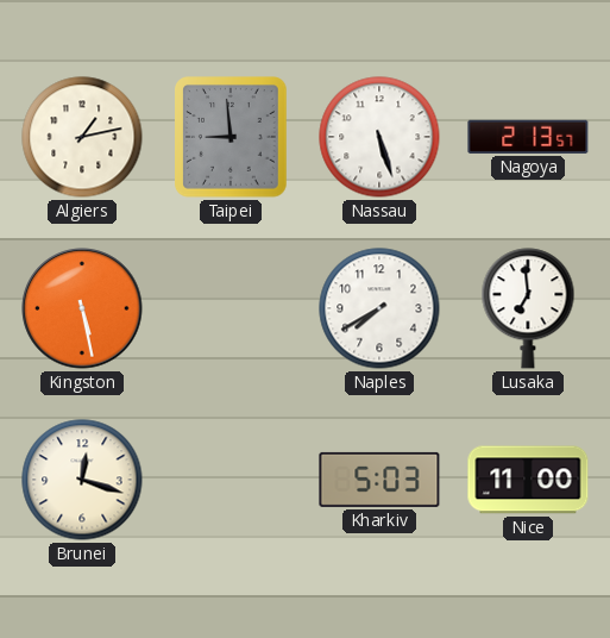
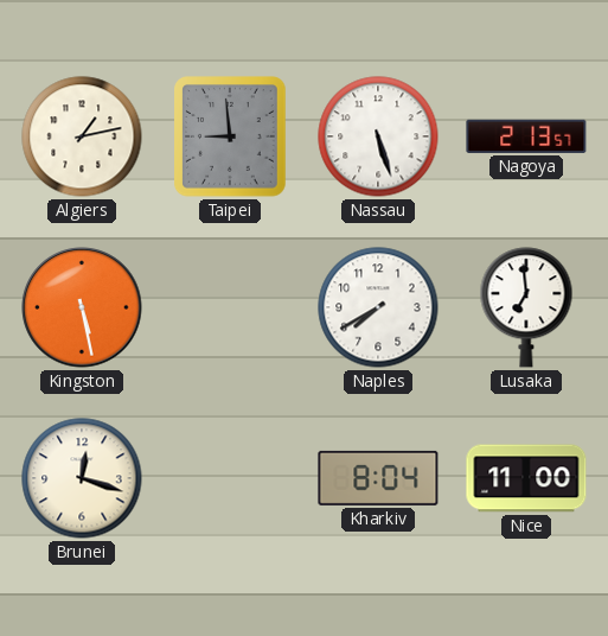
Kharkiv: 5:03 -> 8:04 (378, 478)
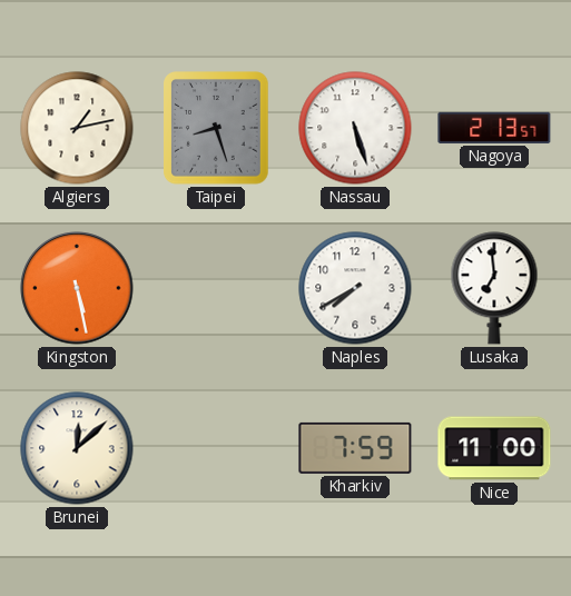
Taipei: 8:59 -> 8:27 (217, 129)
Brunei: 12:18 -> 12:08 (77, 448)
Kharkiv: 8:04 -> 7:59 (355, 448)
